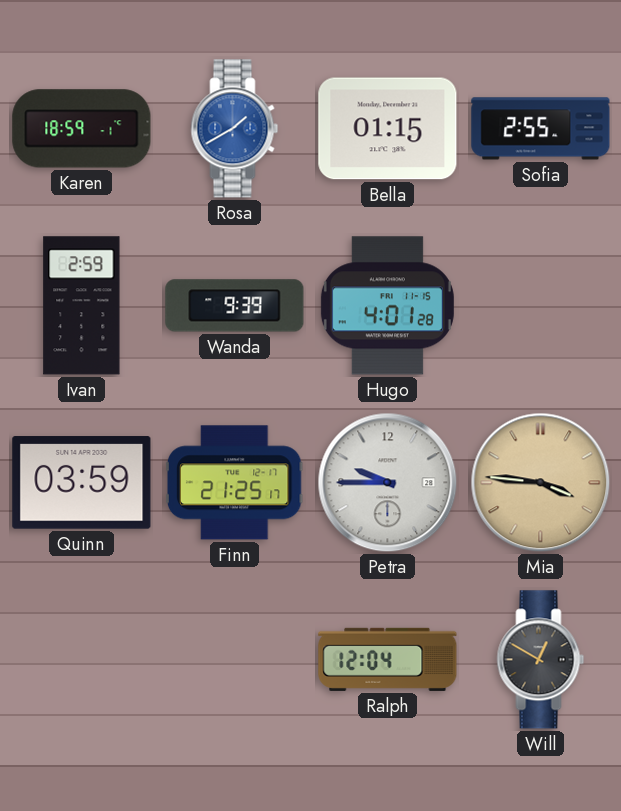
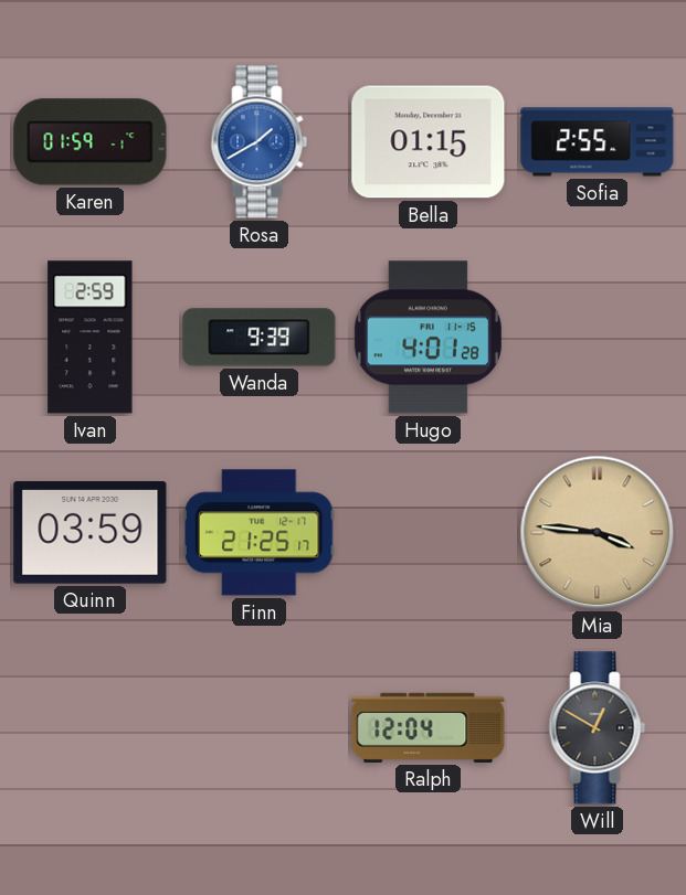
Karen: 18:59 -> 01:59 (91, 142)
Petra: 9:45 -> none (388, 483)
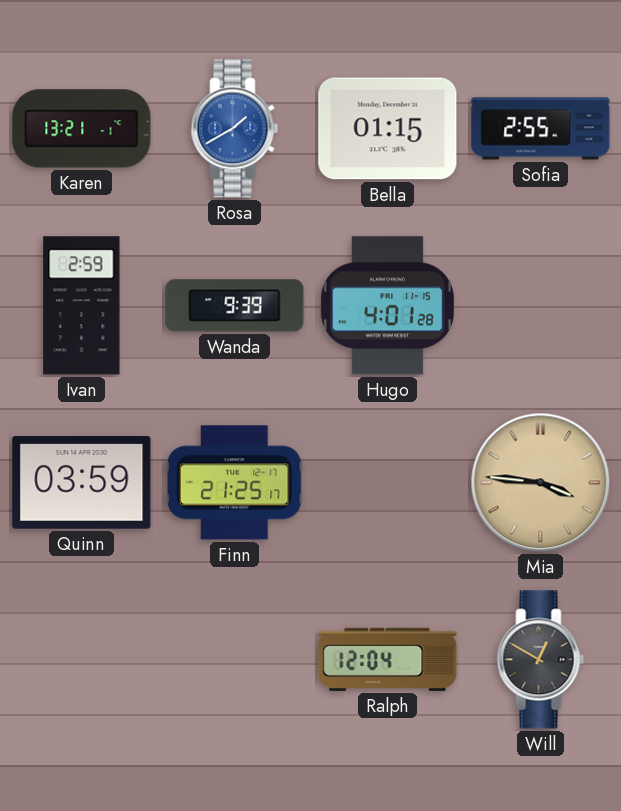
Karen: 01:59 -> 13:21 (82, 129)
